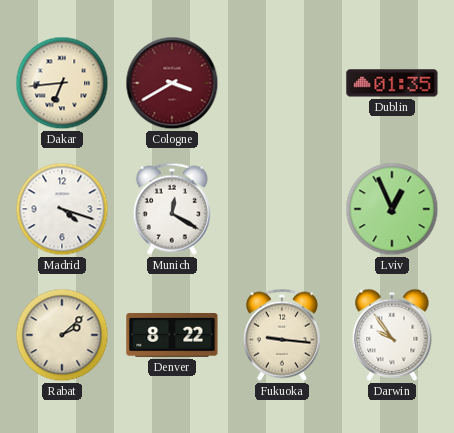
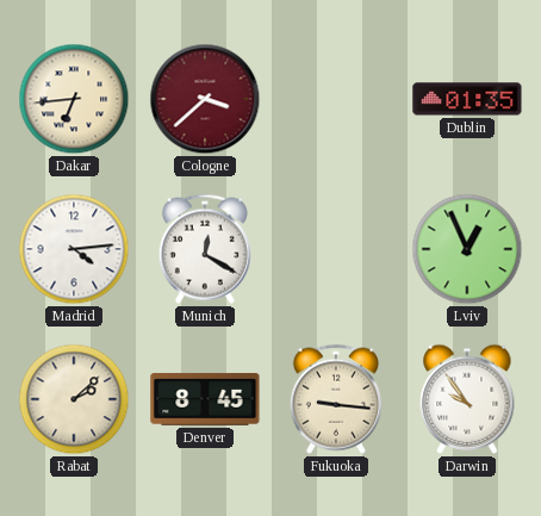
Cologne: 3:40 -> 3:38 (205, 99)
Madrid: 4:18 -> 4:14 (74, 249)
Denver: 8:22 -> 8:45 (205, 399)
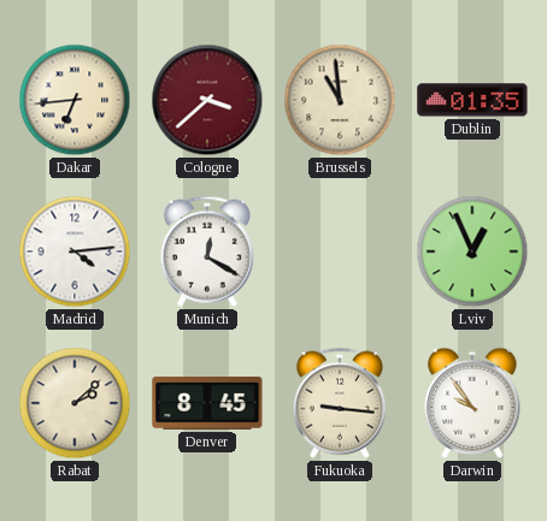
Brussels: none -> 10:59 (340, 100)
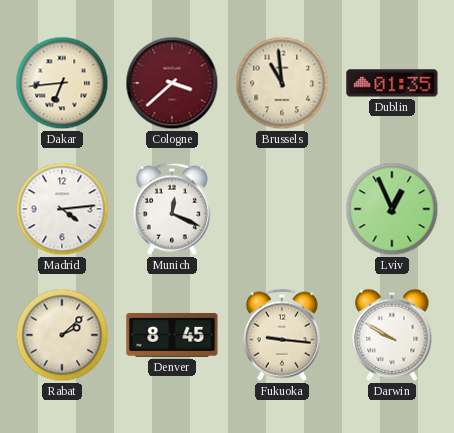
Munich: 12:20 -> 12:19 (172, 209)
Darwin: 9:54 -> 9:50 (392, 335)
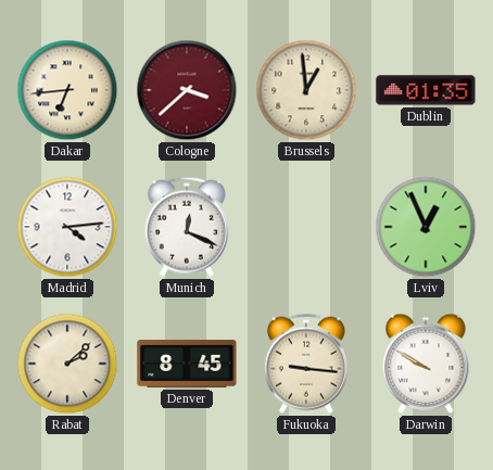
Brussels: 10:59 -> 12:59 (306, 90)
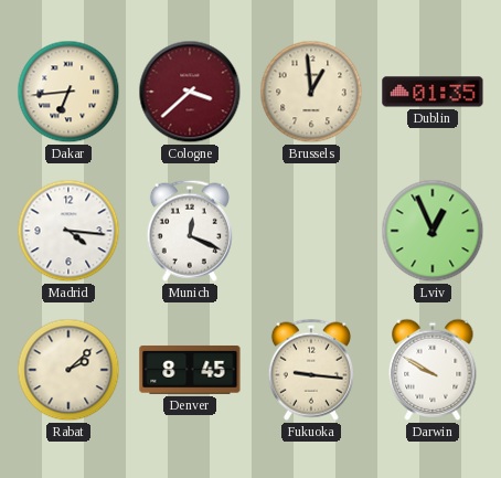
Madrid: 4:14 -> 4:16 (68, 231)
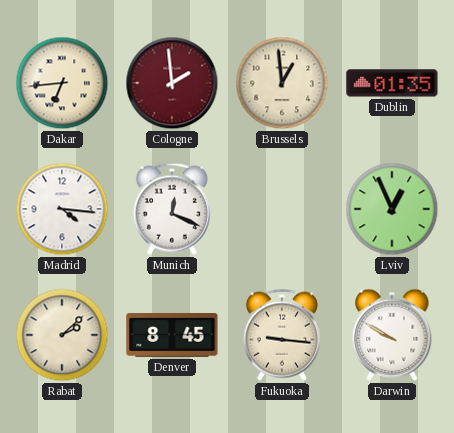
Cologne: 3:38 -> 1:59 (172, 83)
